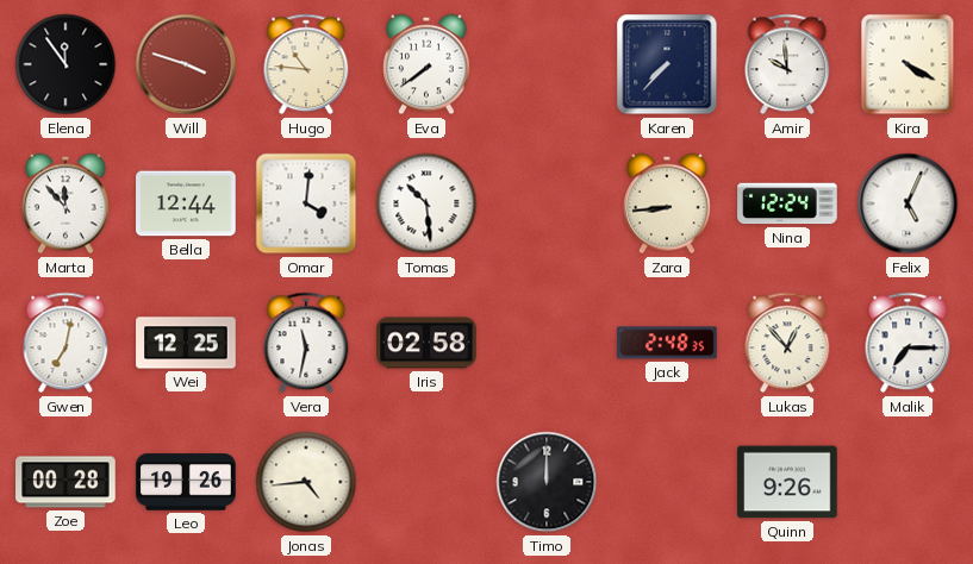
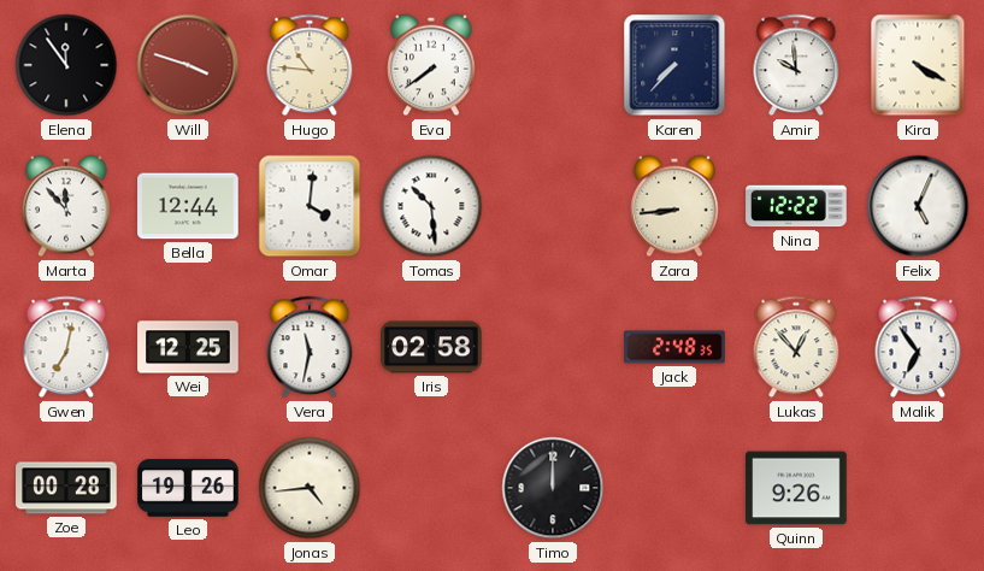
Nina: 12:24 -> 12:22 (796, 206)
Malik: 7:15 -> 6:54 (918, 347)
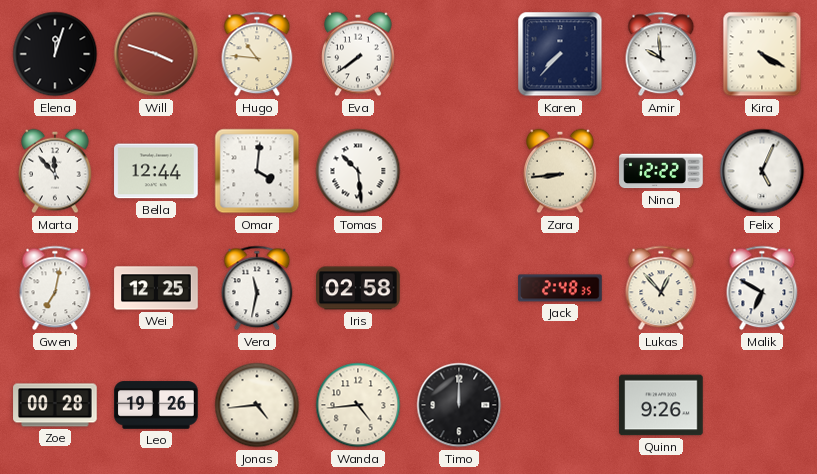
Elena: 11:54 -> 12:03 (55, 54)
Malik: 6:54 -> 6:50 (762, 288)
Wanda: none -> 4:44 (358, 405)
